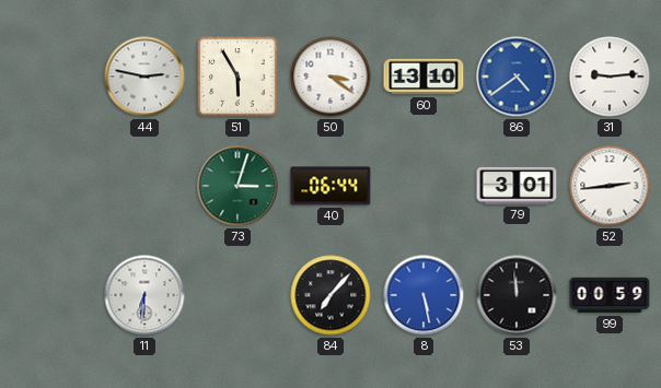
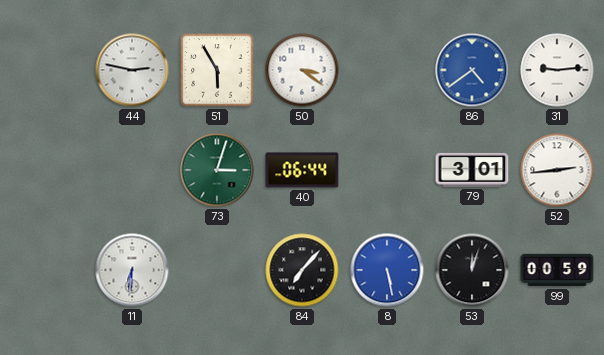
60: 13:10 -> none (424, 77)
53: 11:59 -> 12:03 (472, 270)
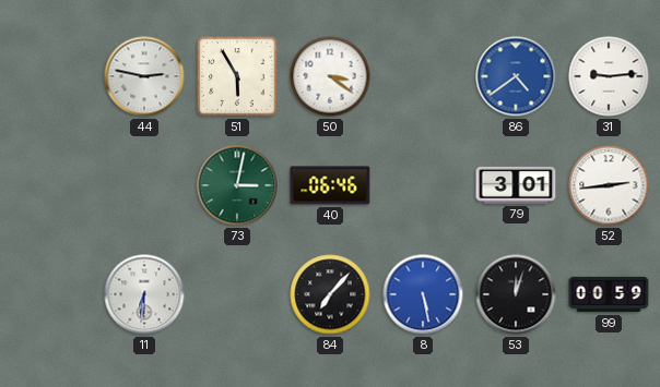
73: 3:03 -> 3:02 (237, 185)
40: 06:44 -> 06:46 (330, 185)
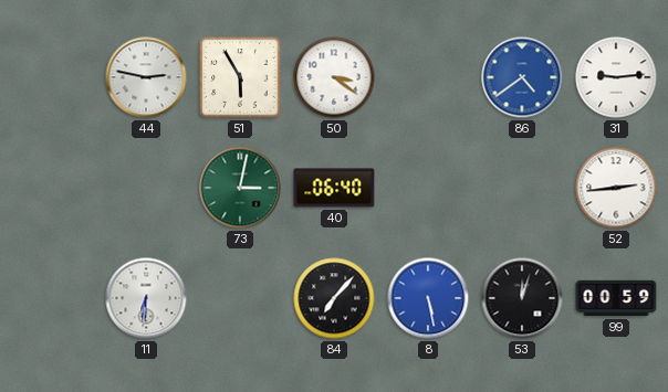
40: 06:46 -> 06:40 (334, 188)
79: 3:01 -> none (516, 185)
